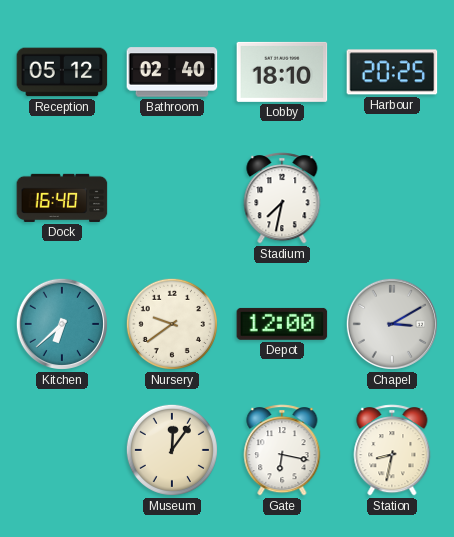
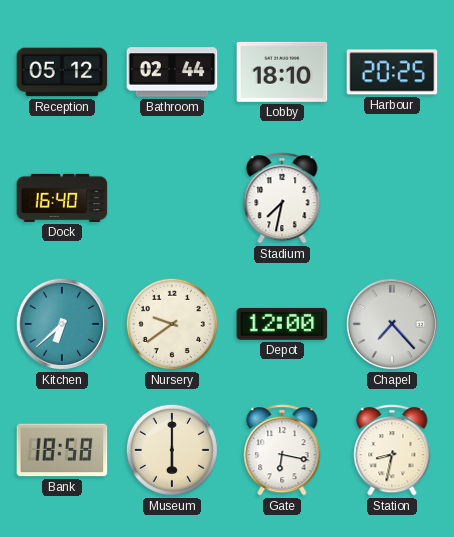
Bathroom: 02:40 -> 02:44 (172, 72)
Chapel: 3:10 -> 7:23 (392, 324)
Bank: none -> 18:58 (62, 450)
Museum: 12:06 -> 6:00 (172, 450)
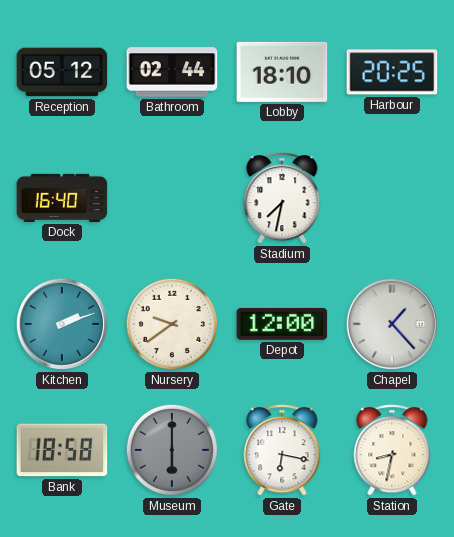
Kitchen: 6:38 -> 2:12 (62, 324)
Chapel: 7:23 -> 1:23 (392, 324)
Museum dial: cream -> grey (172, 450)
